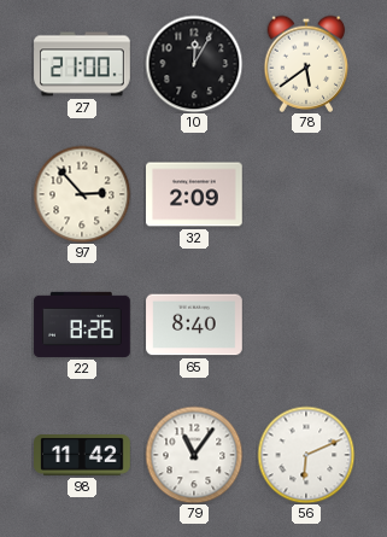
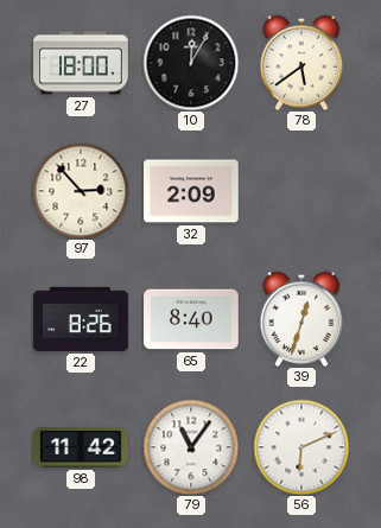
27: 21:00 -> 18:00 (81, 63)
39: none -> 12:33 (301, 319)
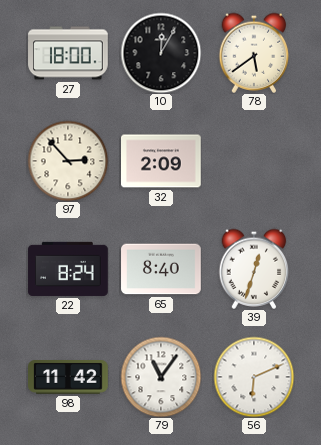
22: 8:26 -> 8:24 (68, 269)
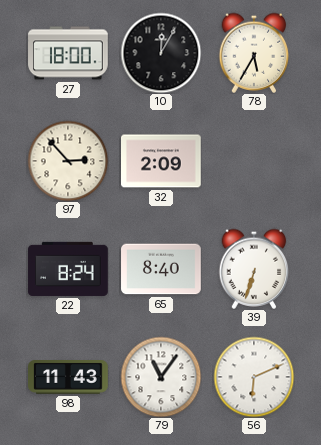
78: 5:39 -> 5:35 (254, 53)
39: 12:33 -> 6:33 (254, 269)
98: 11:42 -> 11:43 (68, 378)
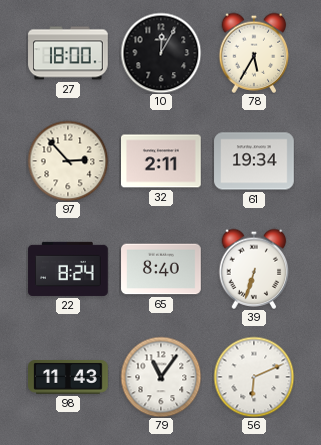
32: 2:09 -> 2:11 (161, 161)
61: none -> 19:34 (254, 161)
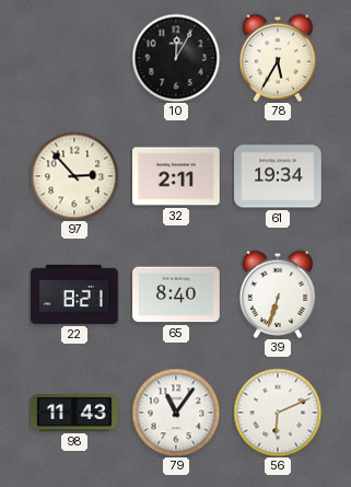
27: 18:00 -> none (68, 53)
22: 8:24 -> 8:21 (74, 294)
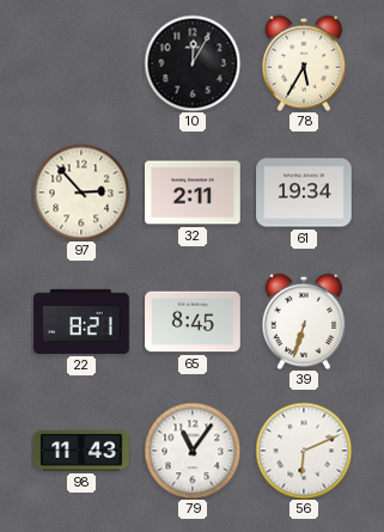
65: 8:40 -> 8:45 (193, 322)
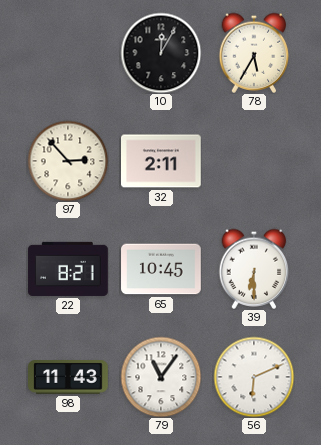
61: 19:34 -> none (304, 192)
65: 8:45 -> 10:45 (161, 269)
39: 6:33 -> 6:30 (254, 269)
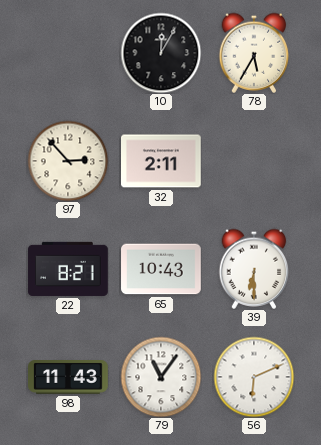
65: 10:45 -> 10:43 (161, 269)
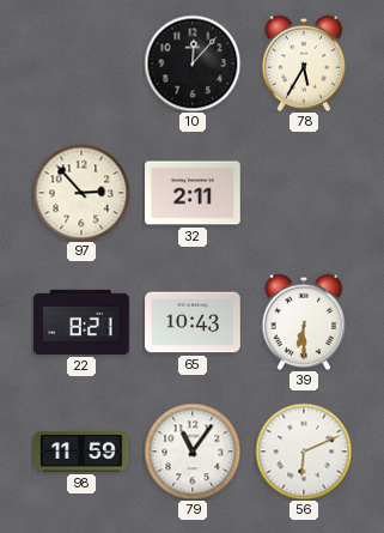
10: 12:05 -> 12:07 (193, 63)
98: 11:43 -> 11:59 (81, 453)
